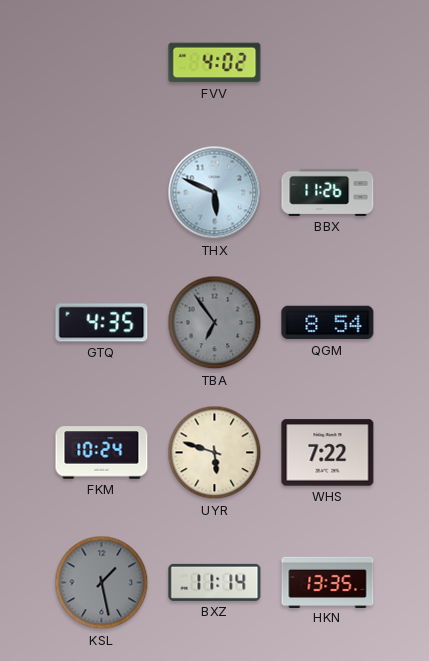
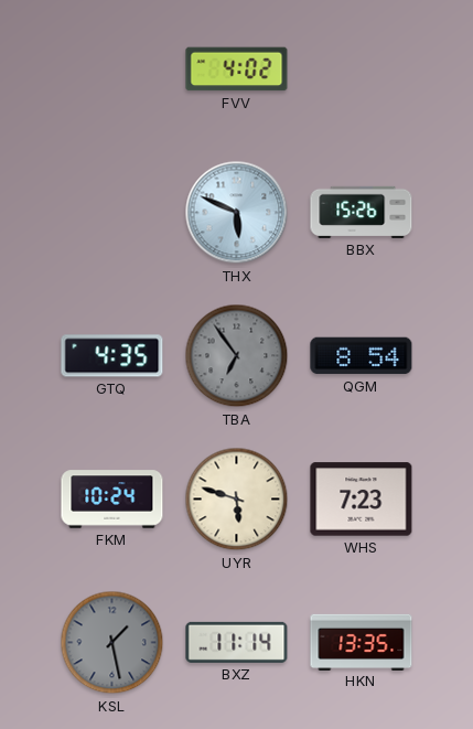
BBX: 11:26 -> 15:26 (362, 212)
WHS: 7:22 -> 7:23 (362, 500)
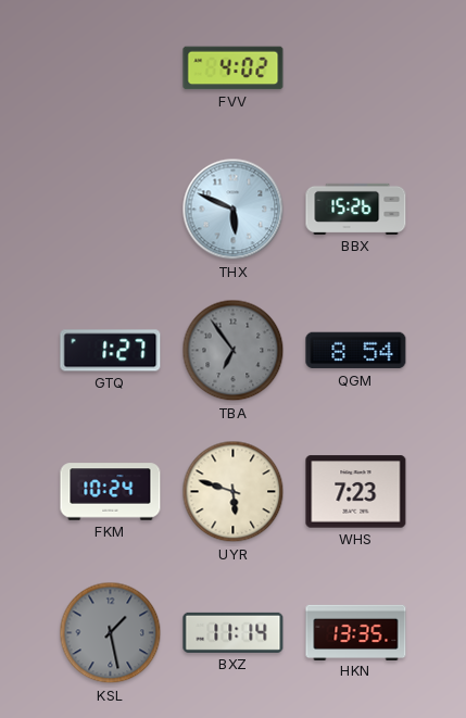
GTQ: 4:35 -> 1:27 (111, 351)
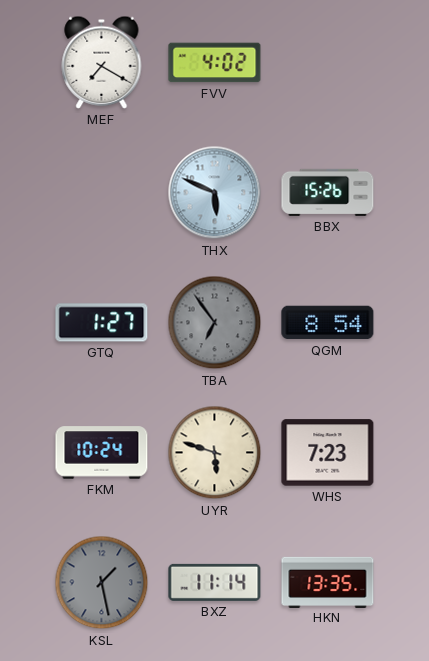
MEF: none -> 7:20 (102, 62)
